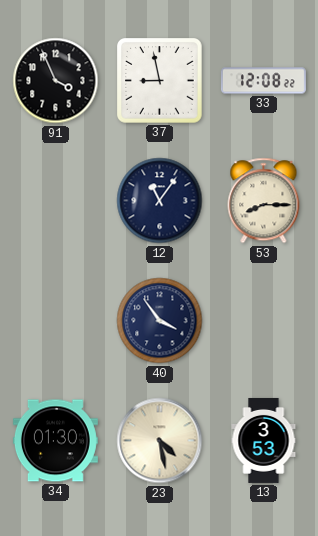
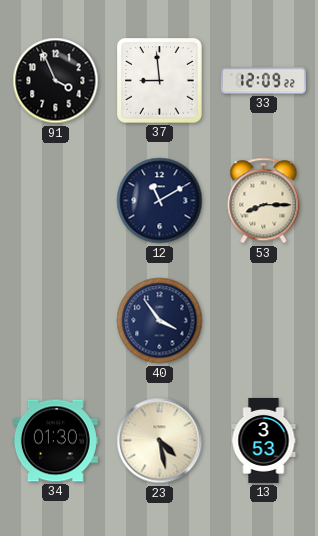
37: 8:58 -> 8:59 (160, 81)
33: 12:08 -> 12:09 (263, 81)
12: 11:06 -> 11:10 (160, 201)
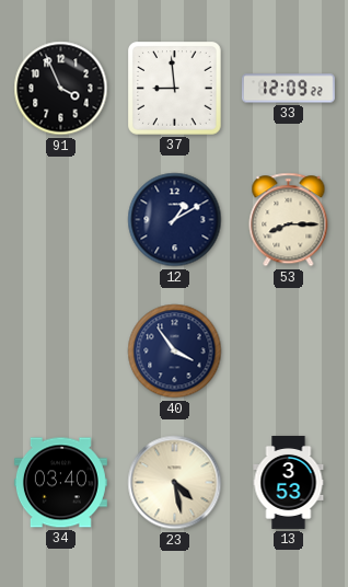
12: 11:10 -> 1:10 (175, 220)
34: 01:30 -> 03:40 (60, 483)
